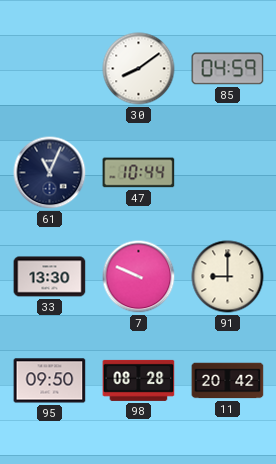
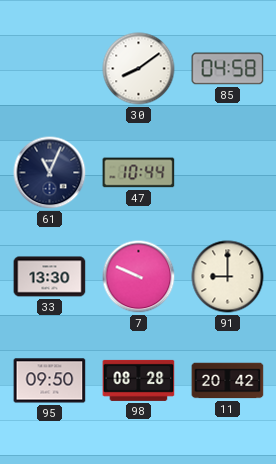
85: 04:59 -> 04:58 (228, 69)
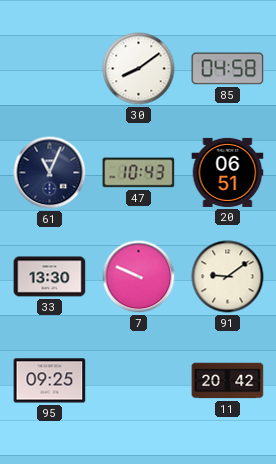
47: 10:44 -> 10:43 (139, 173)
20: none -> 06:51 (228, 172)
91: 9:00 -> 9:09 (228, 277)
95: 09:50 -> 09:25 (50, 381)
98: 08:28 -> none (139, 380)
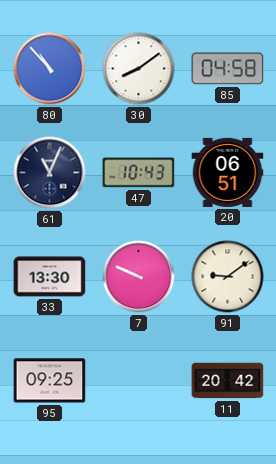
80: none -> 10:53 (50, 69)
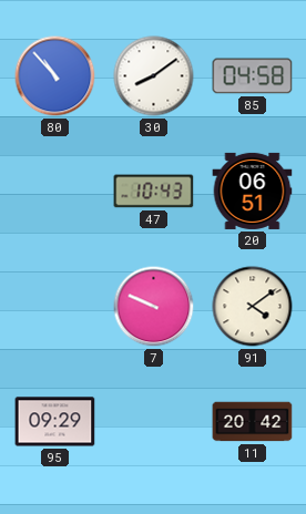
61: 11:04 -> none (50, 173)
33: 13:30 -> none (50, 277)
91: 9:09 -> 4:09 (253, 307)
95: 09:25 -> 09:29 (55, 422)
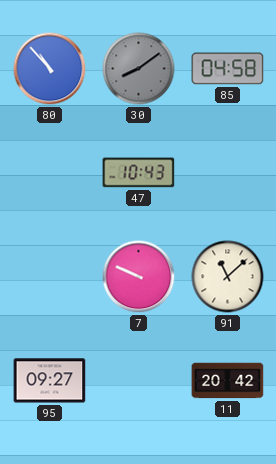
30 dial: white -> grey (139, 69)
20: 06:51 -> none (253, 191)
91: 4:09 -> 11:08 (228, 277)
95: 09:29 -> 09:27 (50, 381)
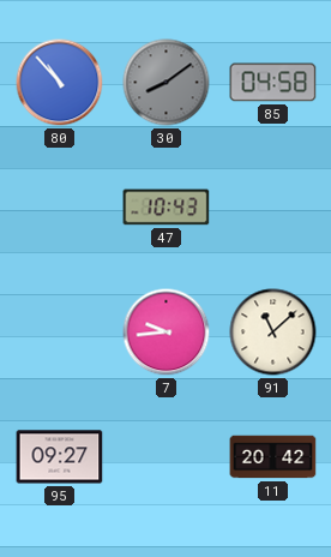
7: 9:49 -> 9:44 (167, 333)
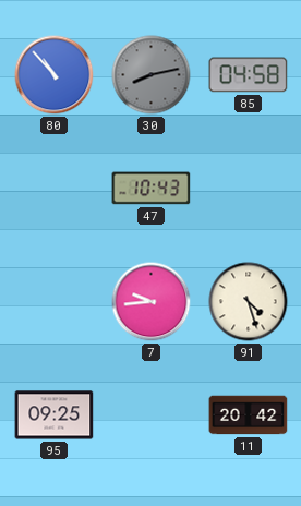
30: 8:09 -> 8:13 (152, 75)
91: 11:08 -> 4:27 (249, 302)
95: 09:27 -> 09:25 (55, 415)
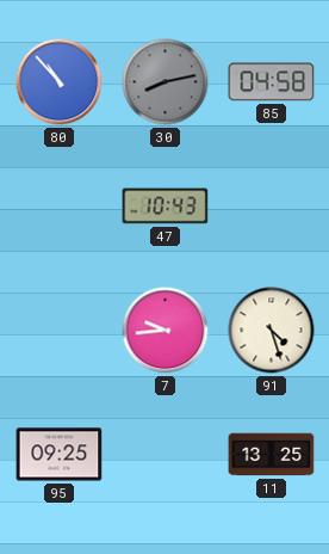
11: 20:42 -> 13:25 (272, 455)
